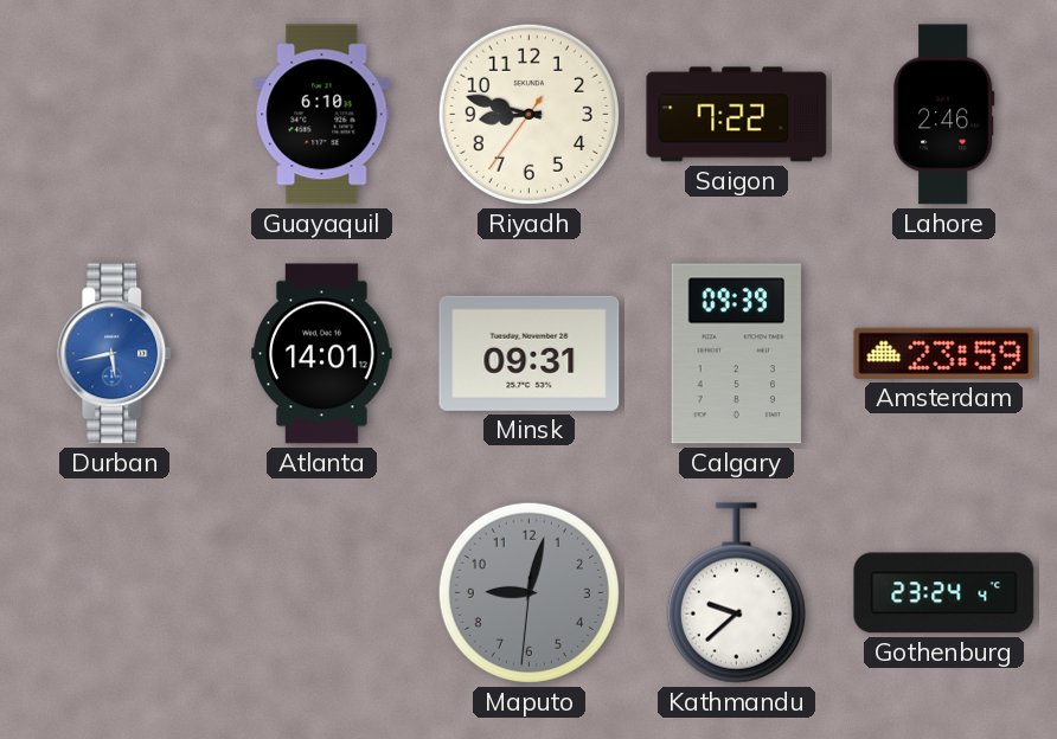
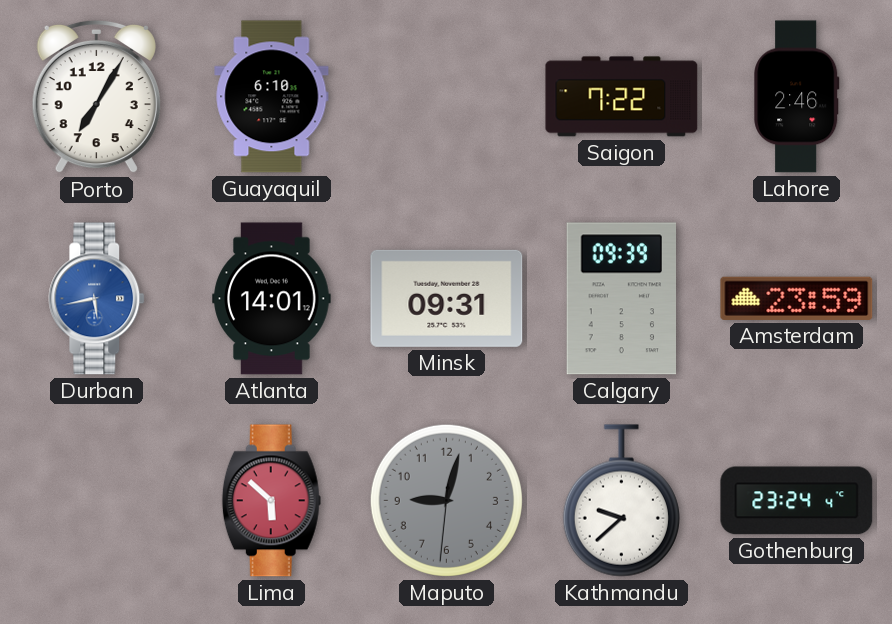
Porto: none -> 7:05 (96, 97)
Riyadh: 8:47 -> none (528, 114)
Lima: none -> 5:52 (271, 501)
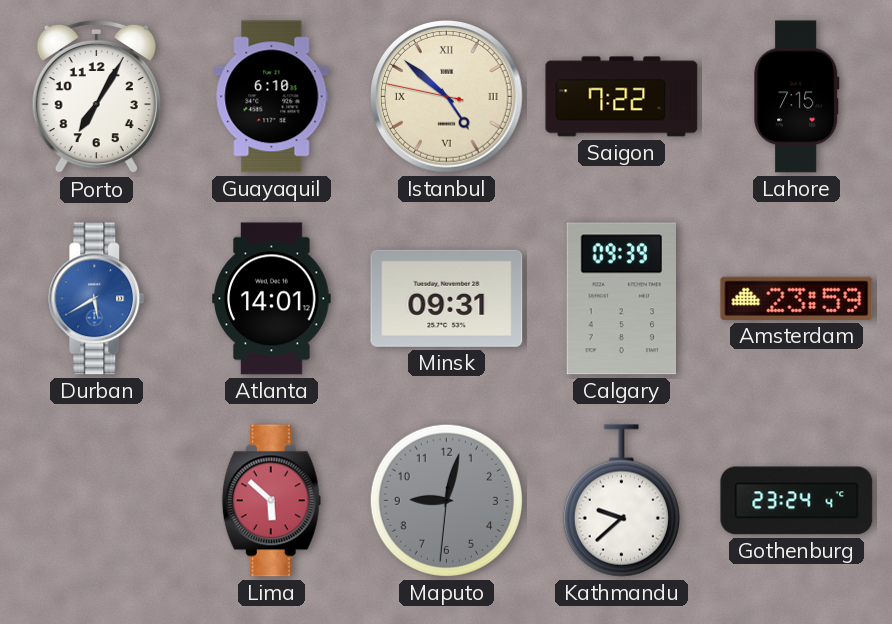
Istanbul: none -> 4:51 (447, 97)
Lahore: 2:46 -> 7:15 (797, 97)
Durban: 5:43 -> 5:40 (97, 299)
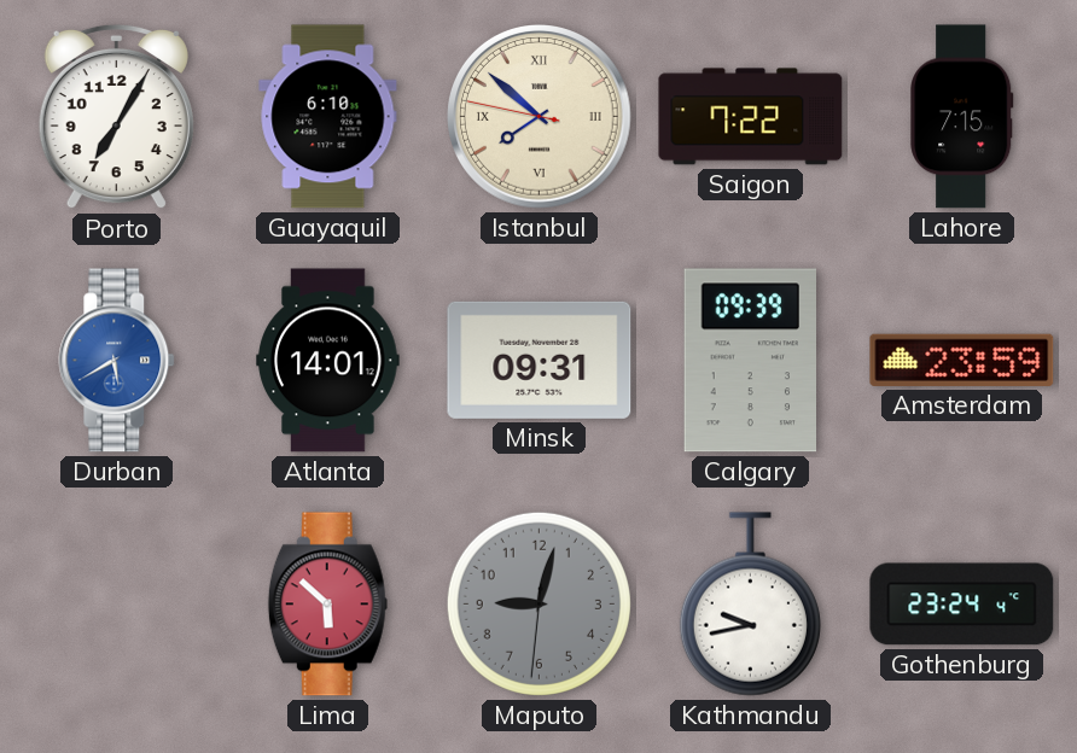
Istanbul: 4:51 -> 7:51 (540, 117)
Kathmandu: 9:38 -> 9:43 (750, 605)
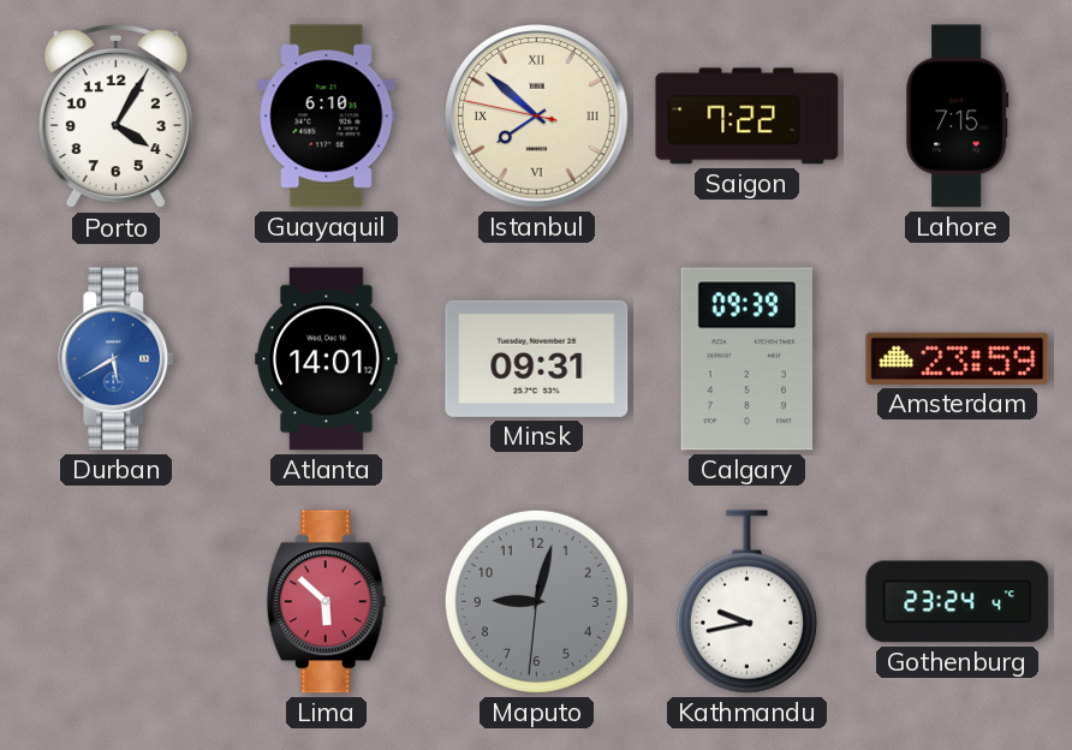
Porto: 7:05 -> 4:05 (115, 117)
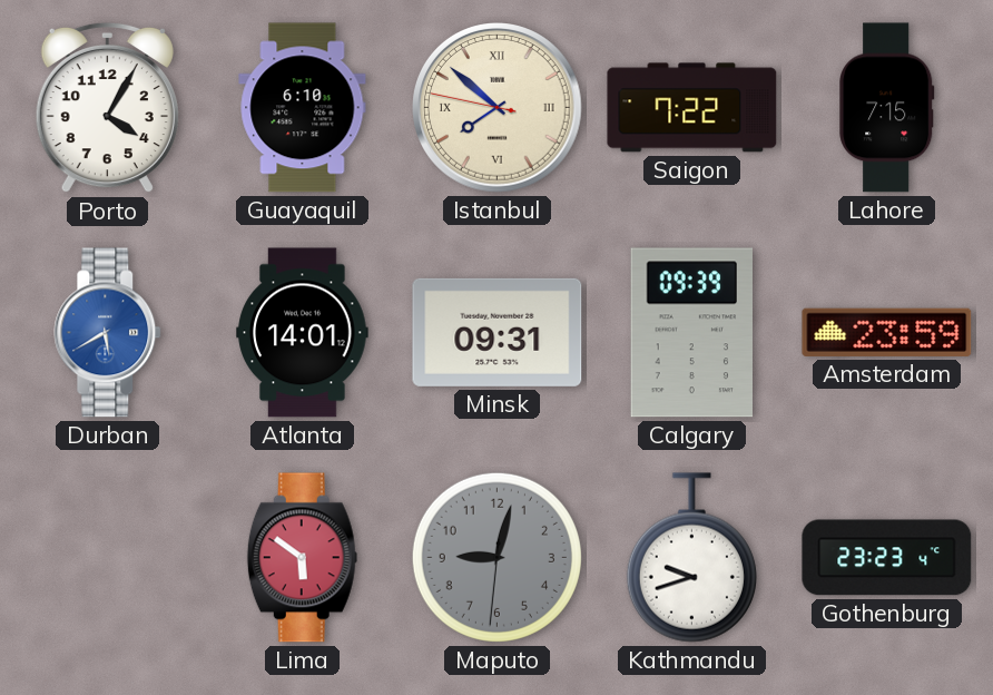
Lima: 5:52 -> 5:51 (302, 558)
Kathmandu: 9:43 -> 9:42 (691, 558)
Gothenburg: 23:24 -> 23:23 (887, 558)
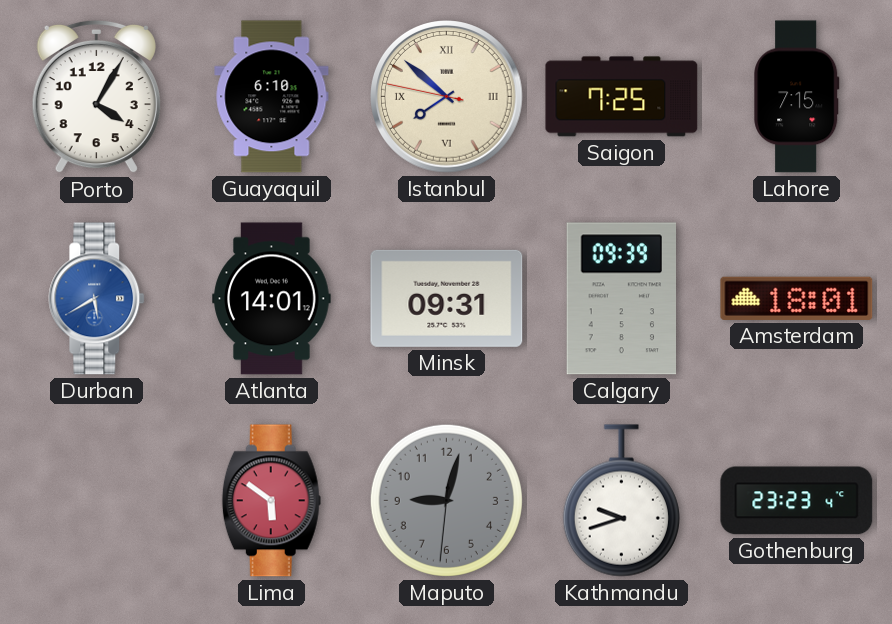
Saigon: 7:22 -> 7:25 (622, 97)
Amsterdam: 23:59 -> 18:01 (797, 298)
